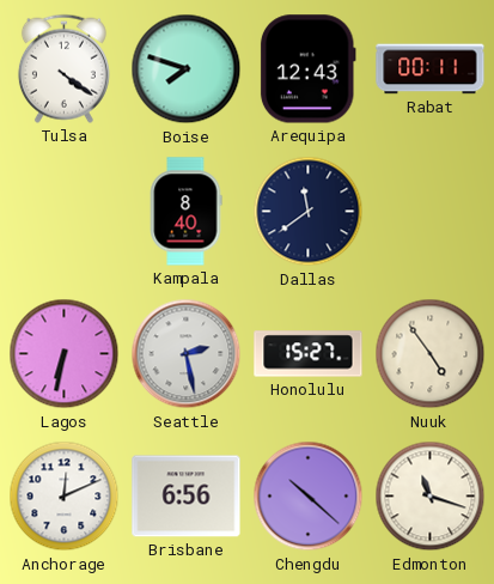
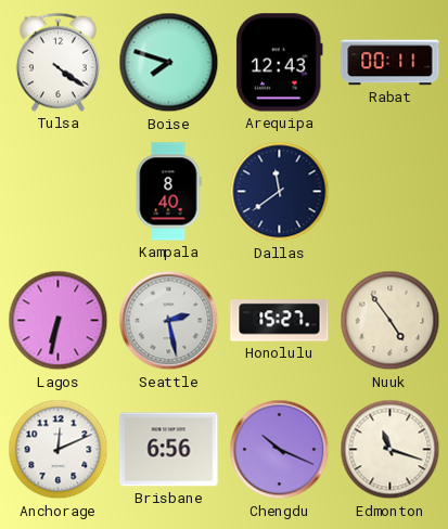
Chengdu: 10:22 -> 10:19 (280, 450)
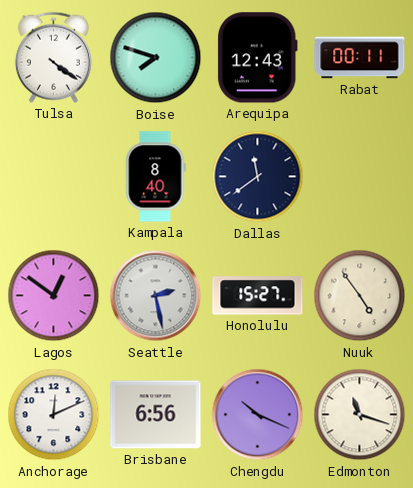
Lagos: 6:32 -> 12:51 (54, 296)
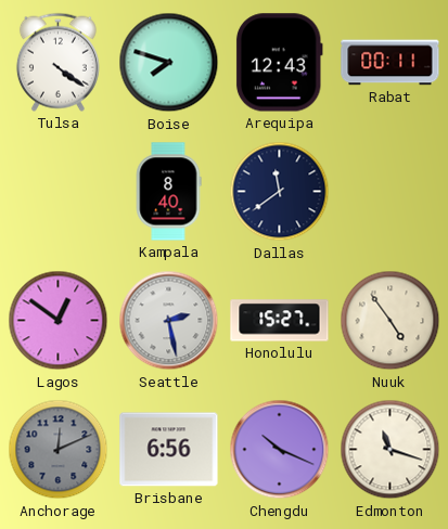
Anchorage dial: white -> grey (59, 450)
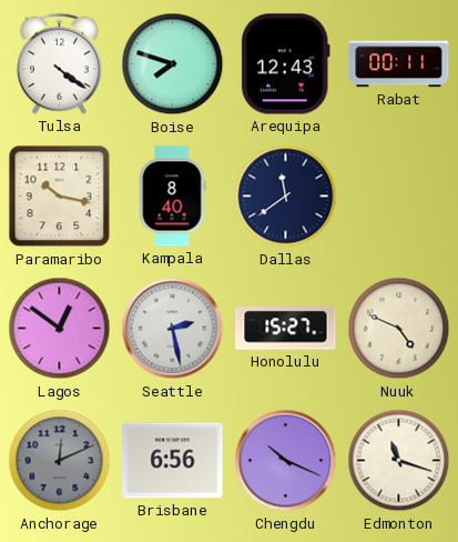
Paramaribo: none -> 10:17 (60, 197)
Nuuk: 4:54 -> 4:49 (399, 329)
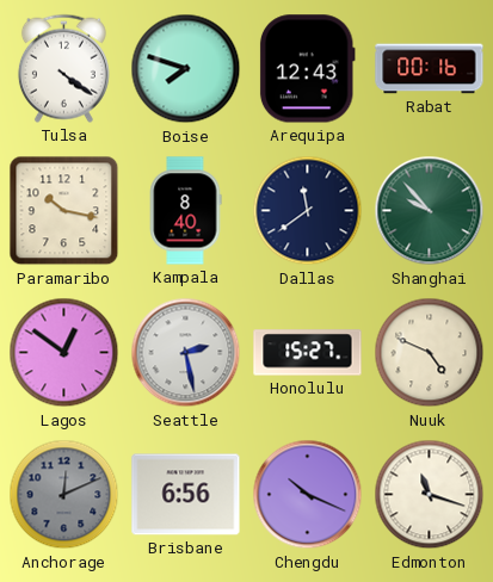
Rabat: 00:11 -> 00:16 (430, 69)
Shanghai: none -> 9:53 (430, 211)
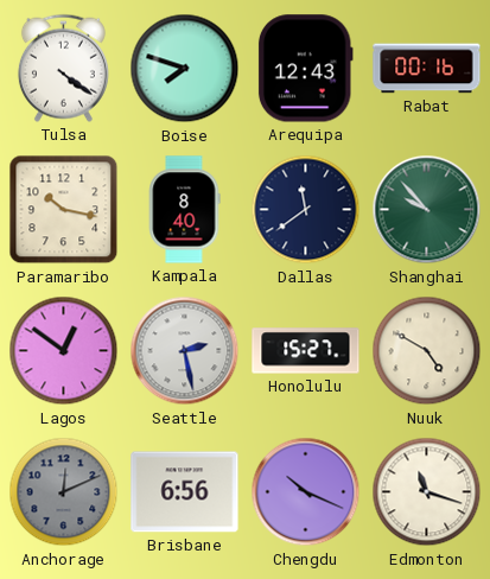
Nuuk: 4:49 -> 4:50 (427, 351)
